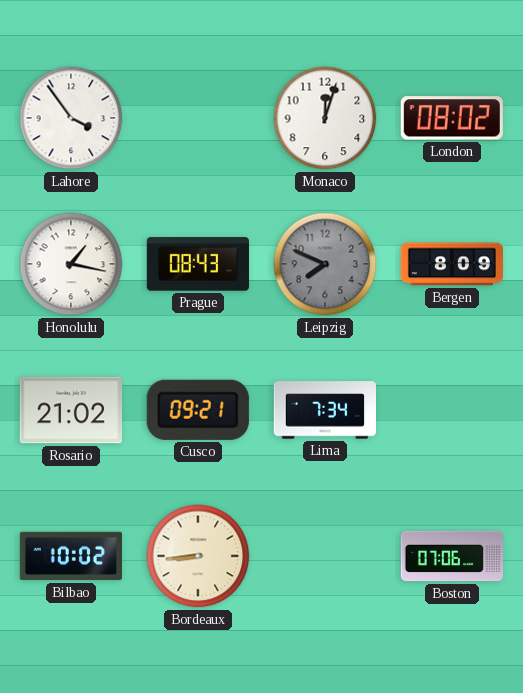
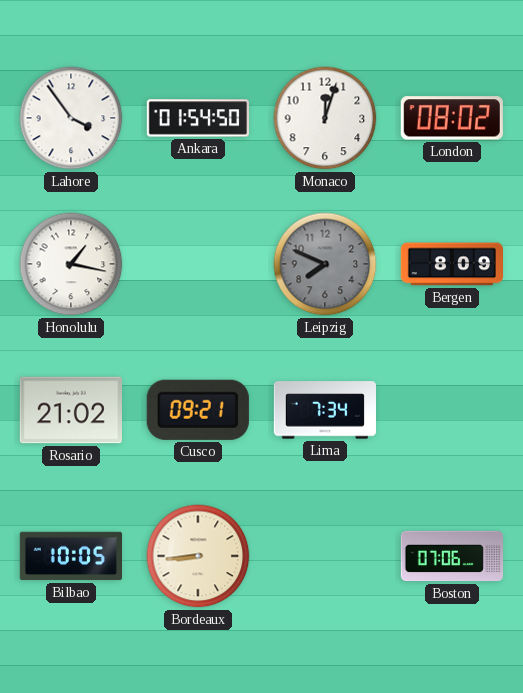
Ankara: none -> 01:54 (197, 118)
Prague: 08:43 -> none (198, 264)
Bilbao: 10:02 -> 10:05 (70, 556)
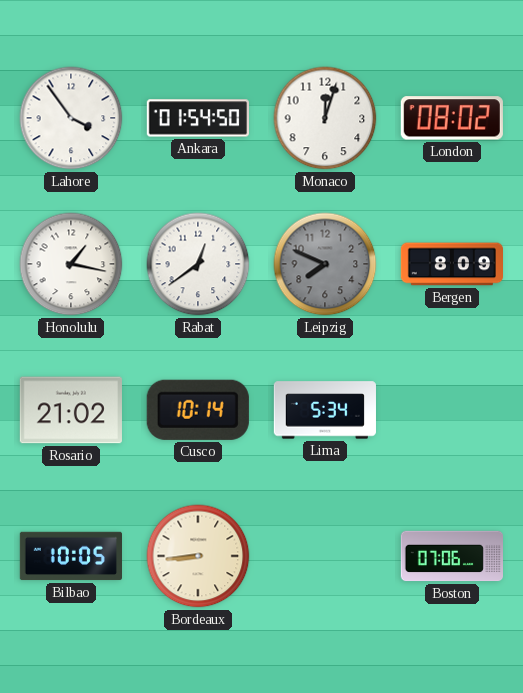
Rabat: none -> 12:39 (198, 264)
Cusco: 09:21 -> 10:14 (198, 410)
Lima: 7:34 -> 5:34 (325, 410)
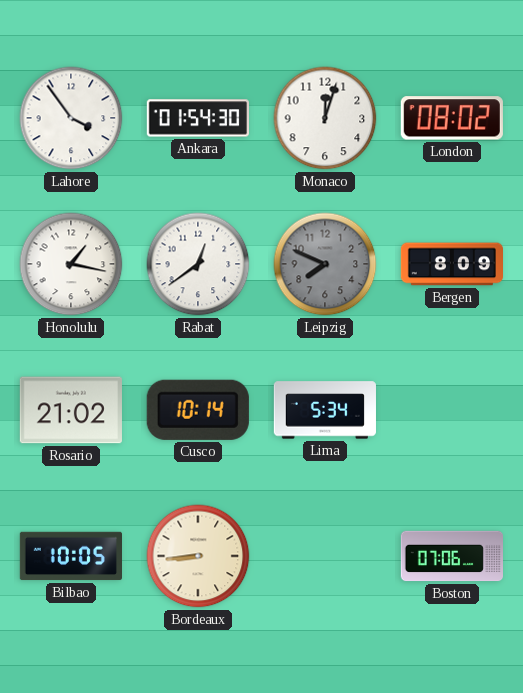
Ankara: 01:54:50 -> 01:54:30 (197, 118)
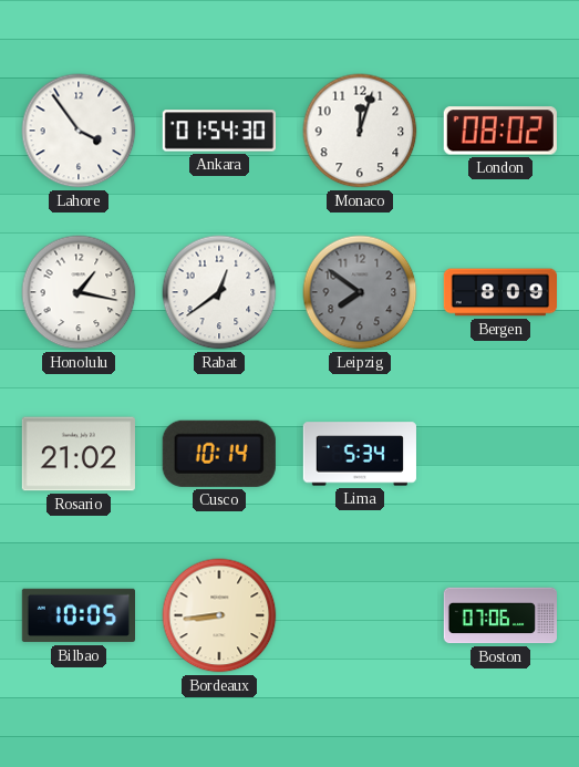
Leipzig: 7:49 -> 7:51 (360, 292)
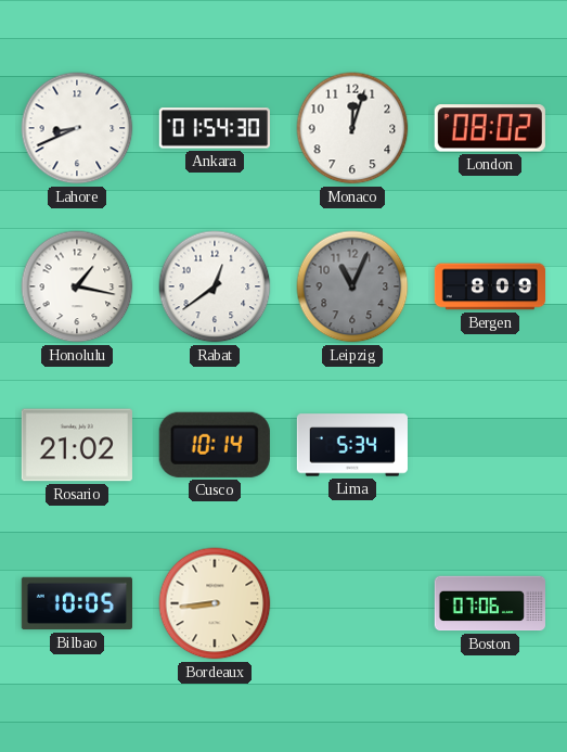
Lahore: 3:54 -> 8:41 (77, 128)
Leipzig: 7:51 -> 11:04 (352, 286)
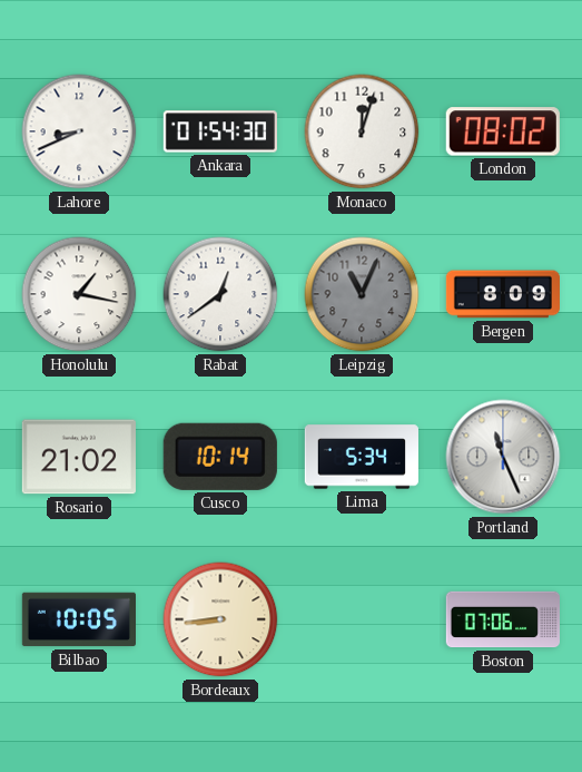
Portland: none -> 11:26 (503, 457)
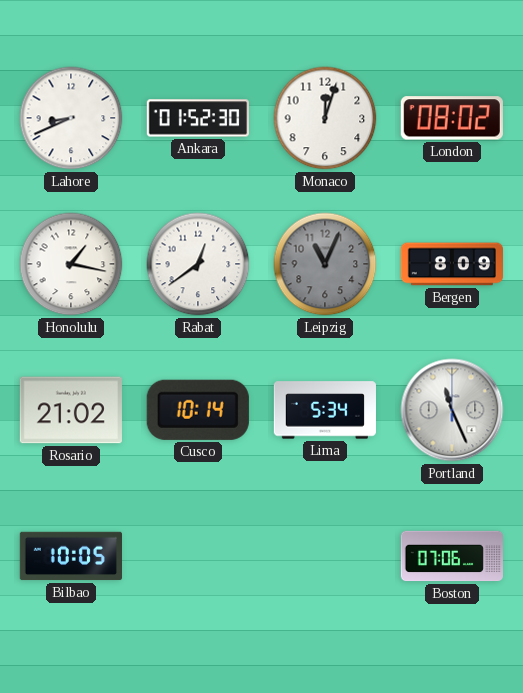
Ankara: 01:54 -> 01:52 (197, 118)
Bordeaux: 8:44 -> none (220, 619)
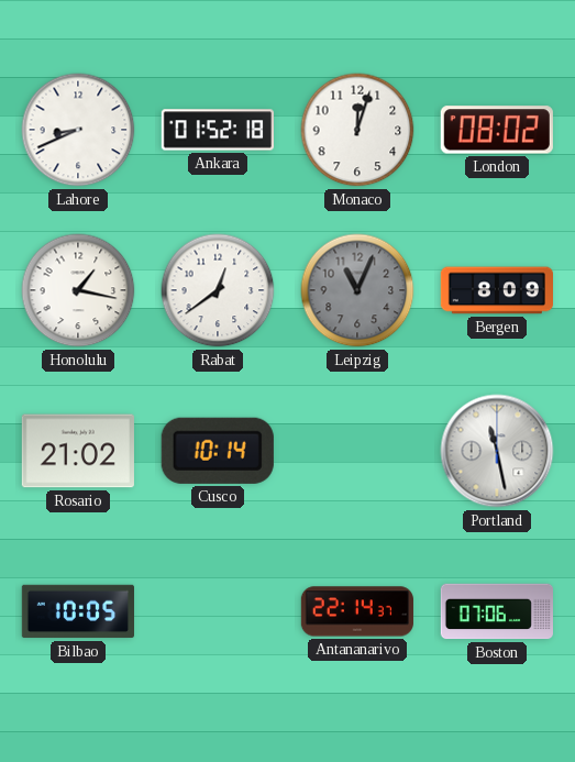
Ankara: 01:52:30 -> 01:52:18 (217, 130)
Lima: 5:34 -> none (325, 410)
Portland: 11:26 -> 11:28 (497, 451)
Antananarivo: none -> 22:14 (357, 611)
